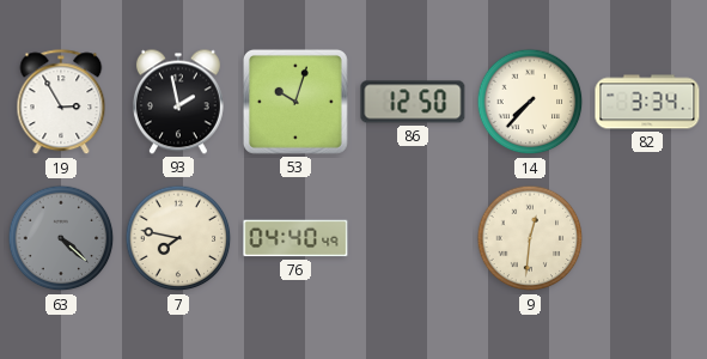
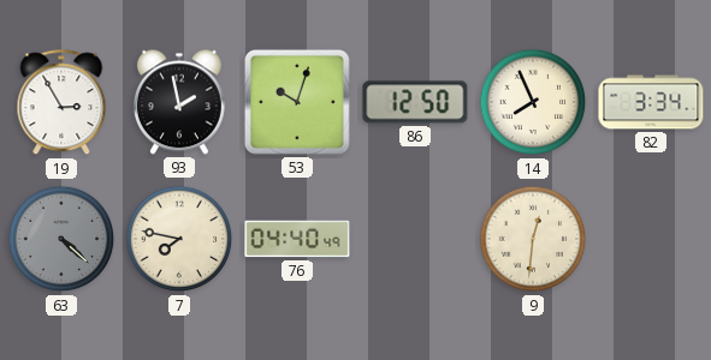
14: 7:37 -> 7:56 (533, 102)
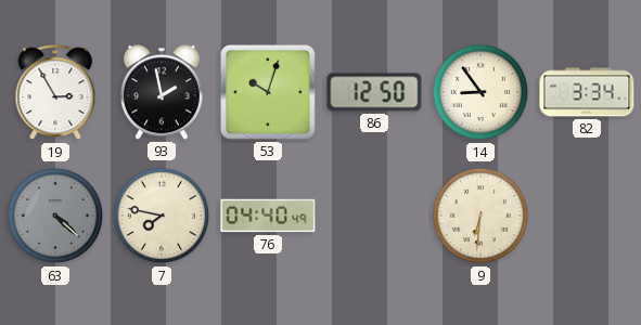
14: 7:56 -> 8:54 (480, 92)
9: 12:31 -> 6:31 (480, 216)
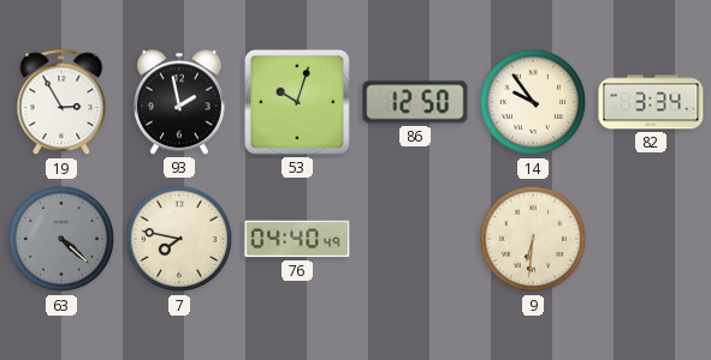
14: 8:54 -> 9:54 (533, 102)
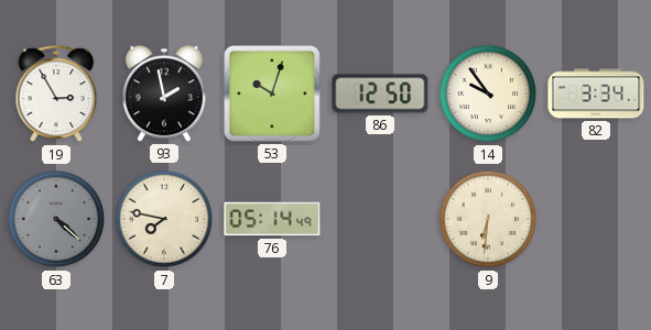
76: 04:40 -> 05:14 (272, 219)
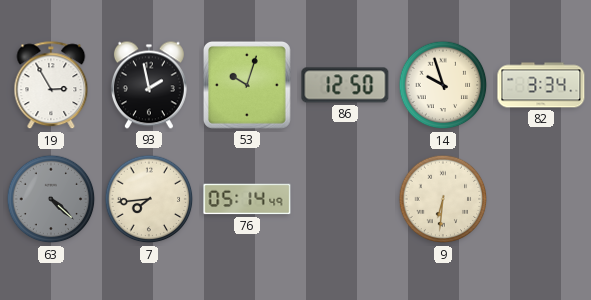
14: 9:54 -> 9:57 (443, 85)
7: 7:47 -> 7:44 (149, 199)
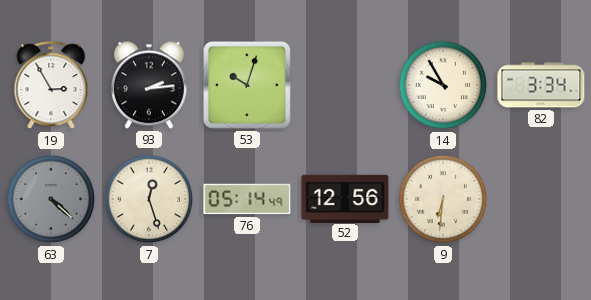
93: 1:58 -> 2:14 (149, 85)
86: 12:50 -> none (345, 85)
14: 9:57 -> 9:55 (443, 85)
7: 7:44 -> 12:27 (149, 199)
52: none -> 12:56 (345, 198)
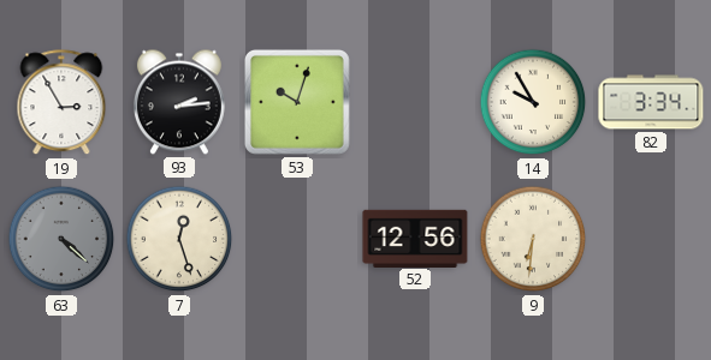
76: 05:14 -> none (247, 199)
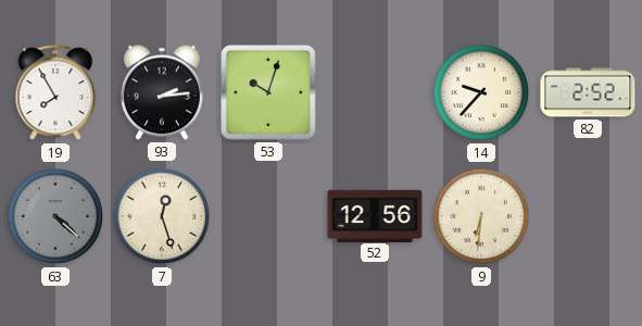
19: 2:55 -> 7:55 (55, 93)
14: 9:55 -> 9:37 (481, 92)
82: 3:34 -> 2:52 (588, 92)
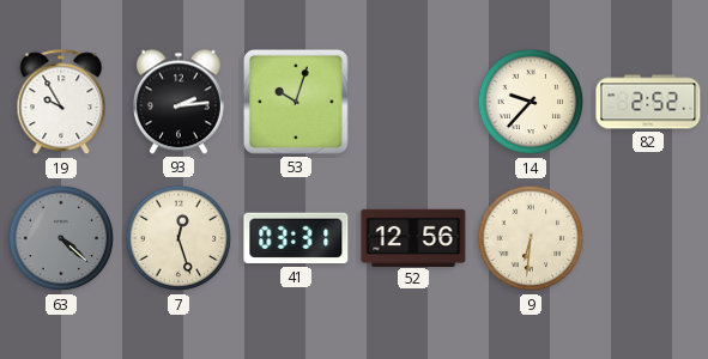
19: 7:55 -> 9:55 (61, 103)
41: none -> 03:31 (296, 238)
